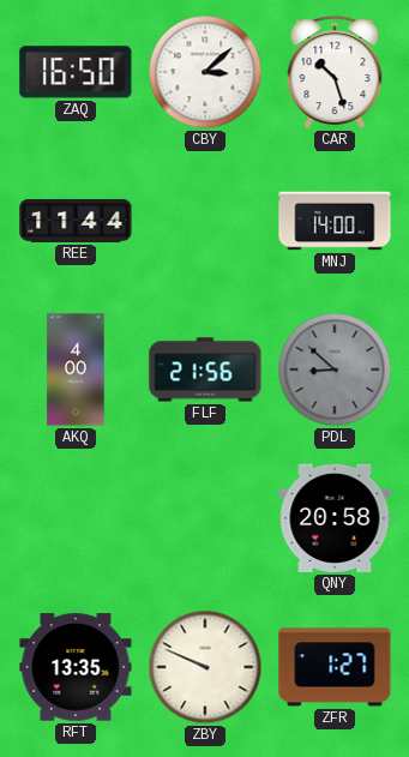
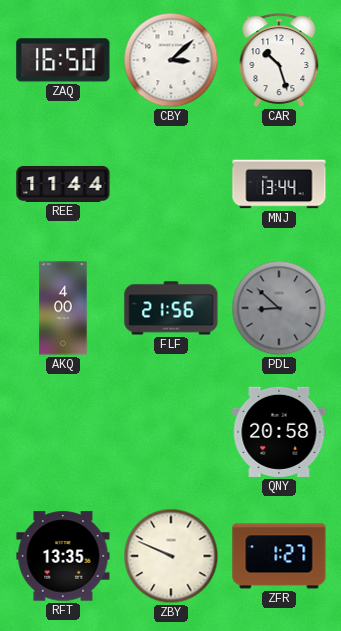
MNJ: 14:00 -> 13:44 (279, 184)
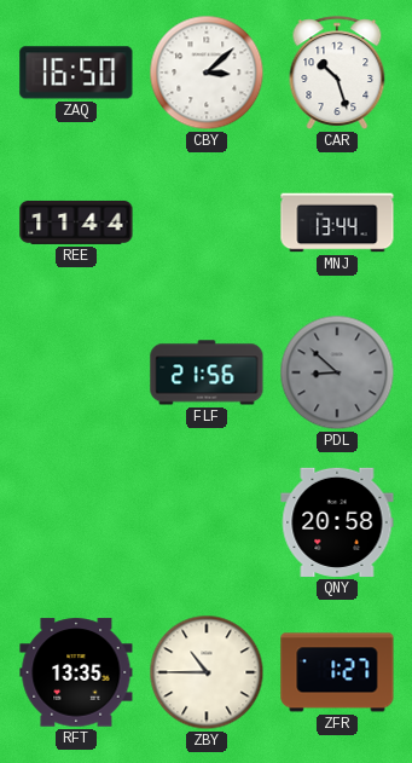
AKQ: 4:00 -> none (63, 308)
ZBY: 9:49 -> 10:45 (207, 672)
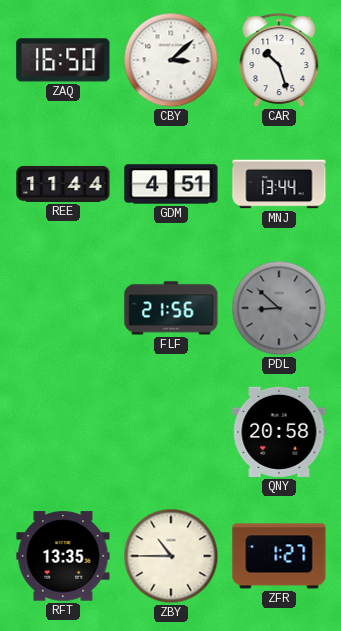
GDM: none -> 4:51 (171, 184)
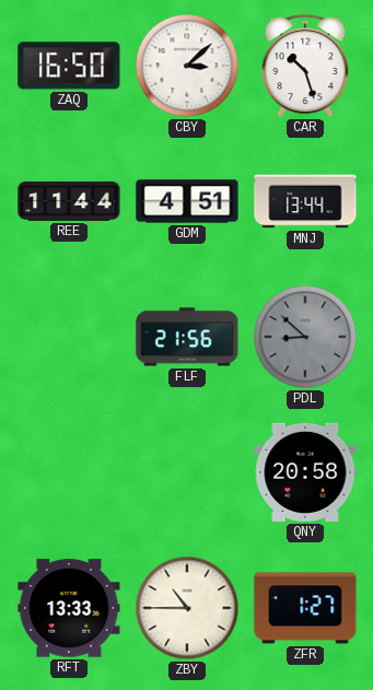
RFT: 13:35 -> 13:33 (69, 608)
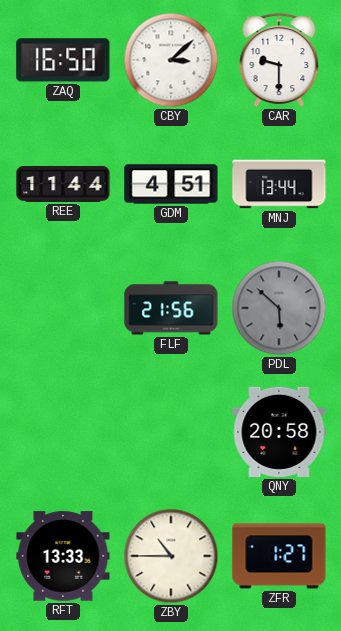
CAR: 10:27 -> 9:30 (279, 60)
PDL: 8:52 -> 5:52 (279, 308)
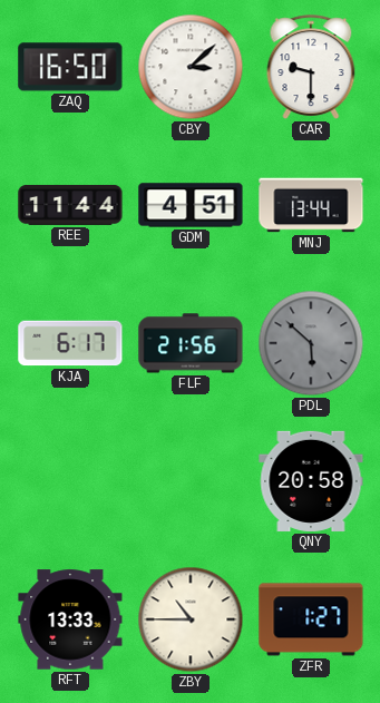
KJA: none -> 6:17 (70, 343)
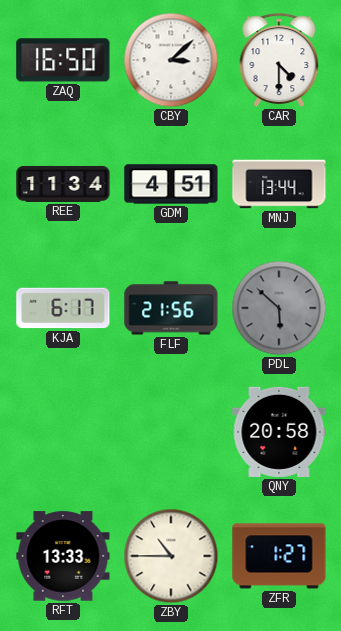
CAR: 9:30 -> 4:30 (279, 60)
REE: 11:44 -> 11:34 (63, 184)
